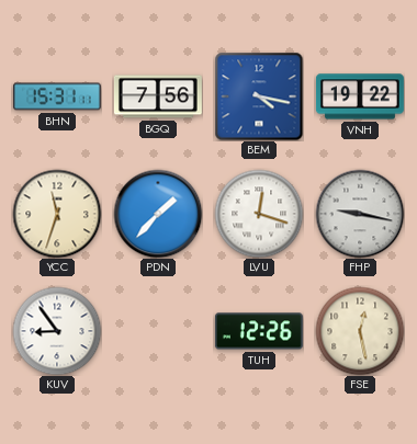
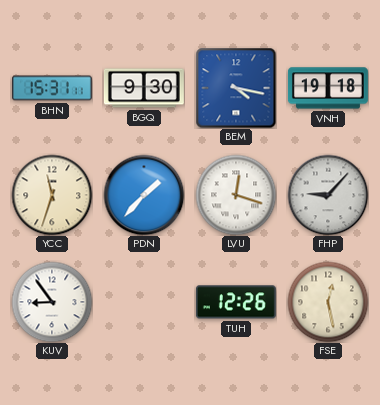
BGQ: 7:56 -> 9:30 (144, 88)
VNH: 19:22 -> 19:18 (328, 88)
FHP: 9:17 -> 9:07 (328, 195)
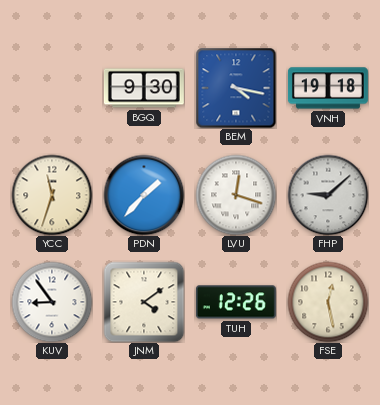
BHN: 15:31 -> none (52, 88)
FHP: 9:07 -> 9:08 (328, 195)
JNM: none -> 4:09 (144, 302)
